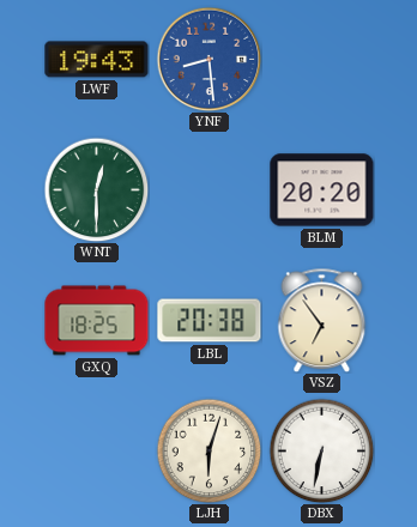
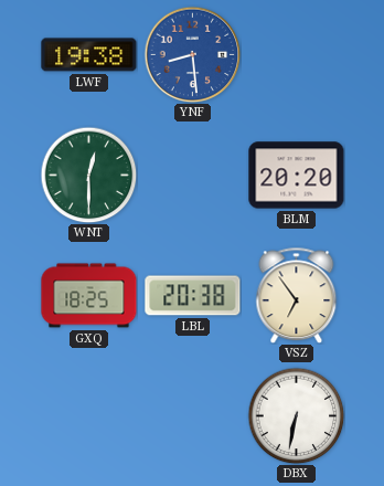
LWF: 19:43 -> 19:38 (89, 55)
LJH: 6:03 -> none (208, 450)
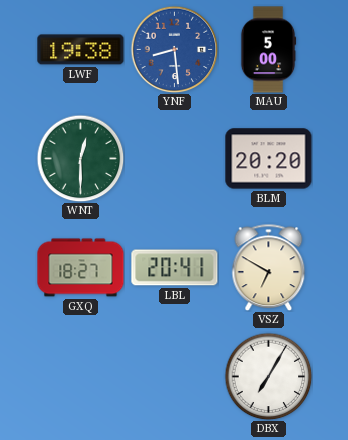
MAU: none -> 5:00 (268, 50)
GXQ: 18:25 -> 18:27 (81, 268)
LBL: 20:38 -> 20:41 (175, 268)
VSZ: 6:54 -> 6:50 (269, 267)
DBX: 6:32 -> 7:05 (268, 376)
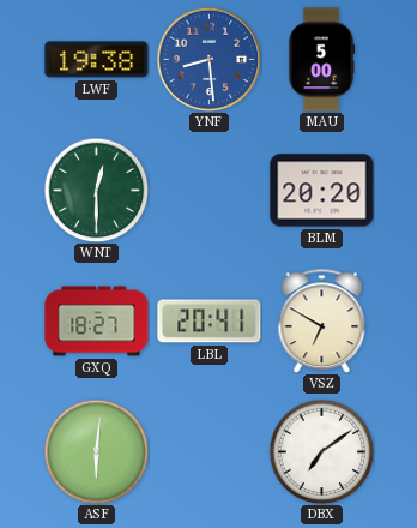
ASF: none -> 6:01 (96, 451)
DBX: 7:05 -> 7:09 (321, 451)
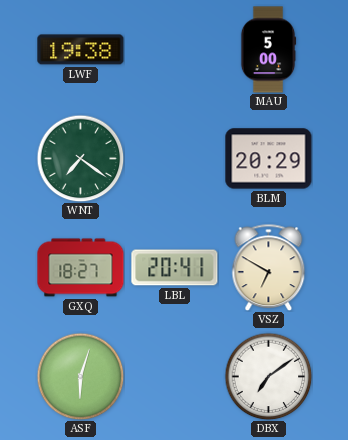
YNF: 8:29 -> none (208, 59)
WNT: 12:30 -> 7:21 (80, 158)
BLM: 20:20 -> 20:29 (269, 159)
ASF: 6:01 -> 6:03 (80, 376)
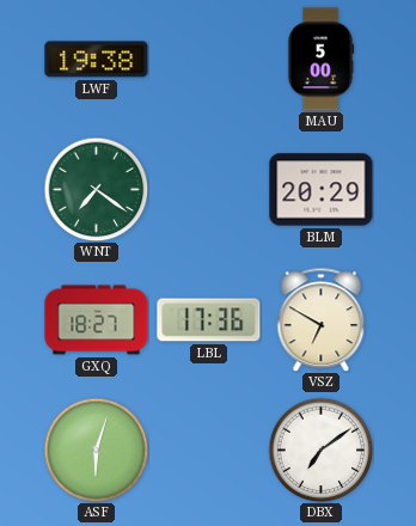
LBL: 20:41 -> 17:36 (209, 320)
